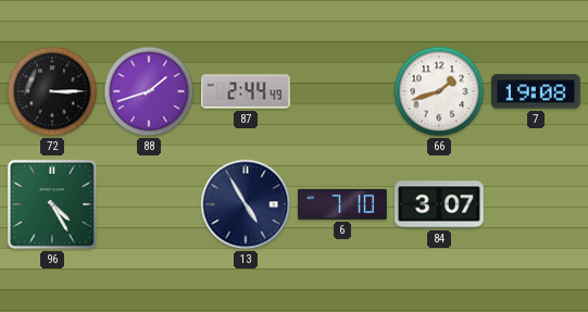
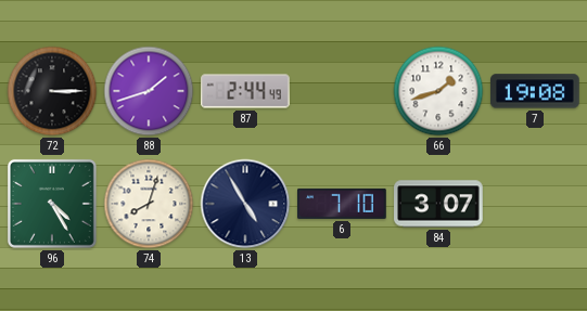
74: none -> 8:03 (149, 204)
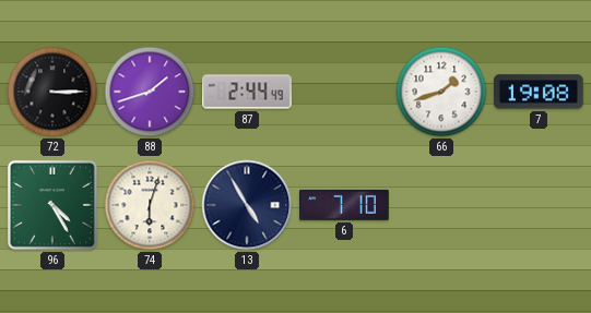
74: 8:03 -> 6:03 (150, 205)
84: 3:07 -> none (438, 204)
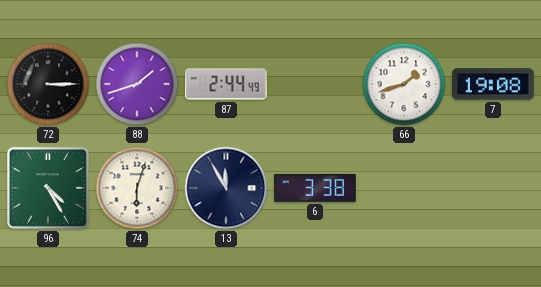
13: 4:55 -> 11:55 (226, 188)
6: 7:10 -> 3:38 (315, 188)
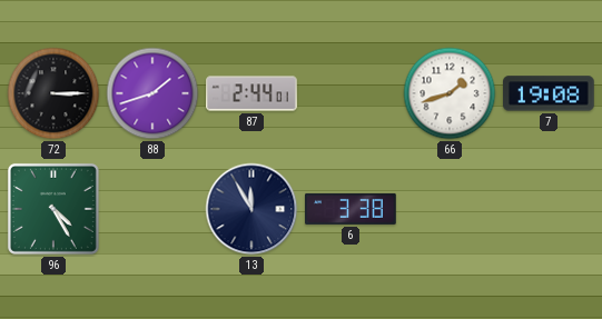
87: 2:44:49 -> 2:44:01 (251, 93)
74: 6:03 -> none (137, 188)
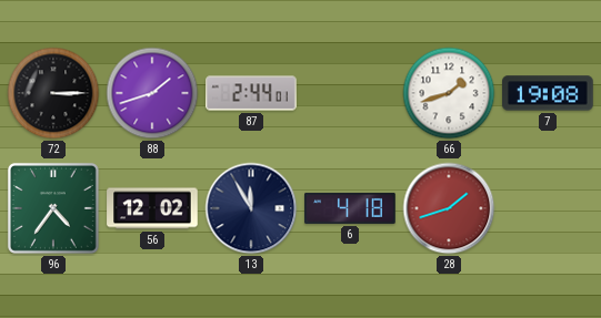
96: 4:25 -> 4:36 (53, 208)
56: none -> 12:02 (152, 208)
6: 3:38 -> 4:18 (350, 208)
28: none -> 1:42 (449, 208)
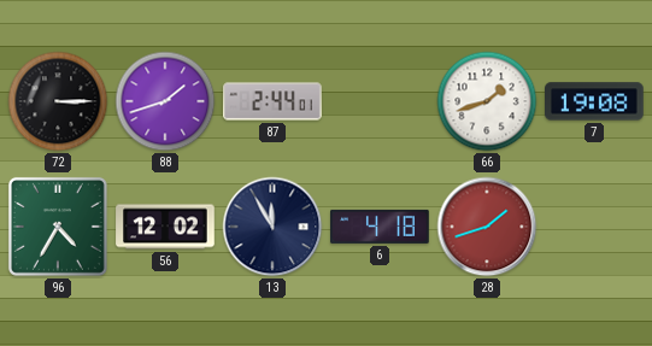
96: 4:36 -> 4:35 (58, 227)
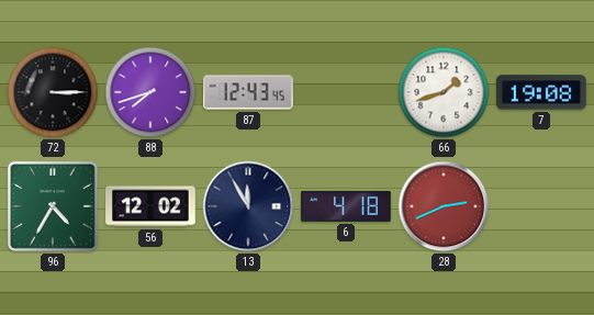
88: 1:42 -> 7:42 (150, 92)
87: 2:44 -> 12:43 (248, 92)
28: 1:42 -> 2:41 (444, 206)
